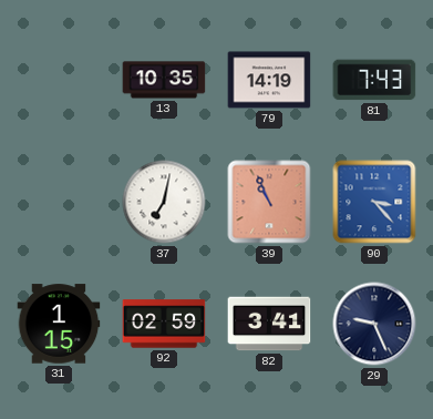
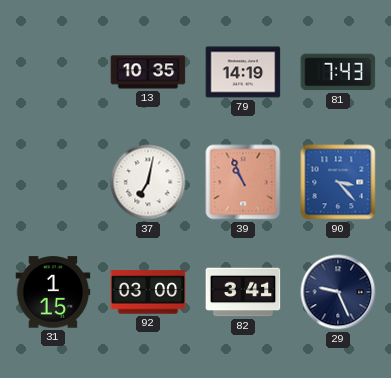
92: 02:59 -> 03:00 (148, 292)
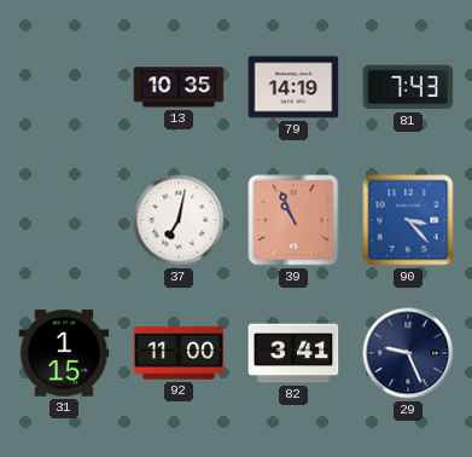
92: 03:00 -> 11:00 (179, 353)
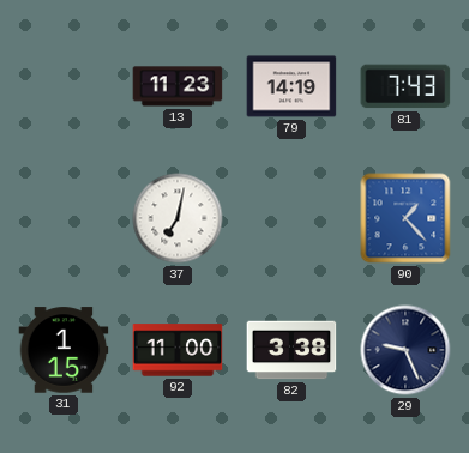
13: 10:35 -> 11:23 (178, 86)
39: 10:56 -> none (293, 220)
90: 3:23 -> 1:23 (405, 218)
82: 3:41 -> 3:38 (291, 350)
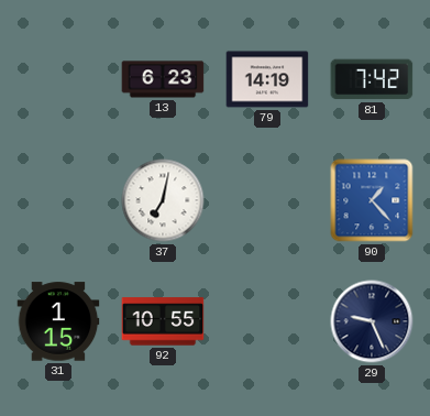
13: 11:23 -> 6:23 (163, 79)
81: 7:43 -> 7:42 (372, 79)
92: 11:00 -> 10:55 (163, 321)
82: 3:38 -> none (291, 350)
